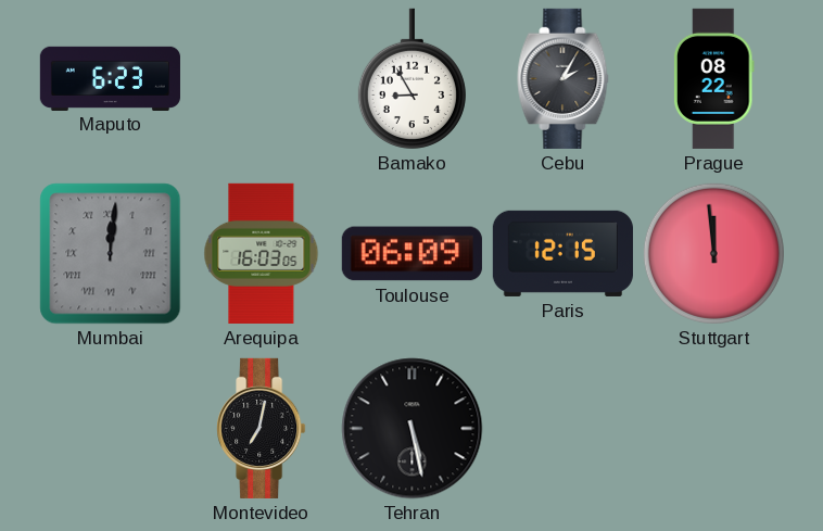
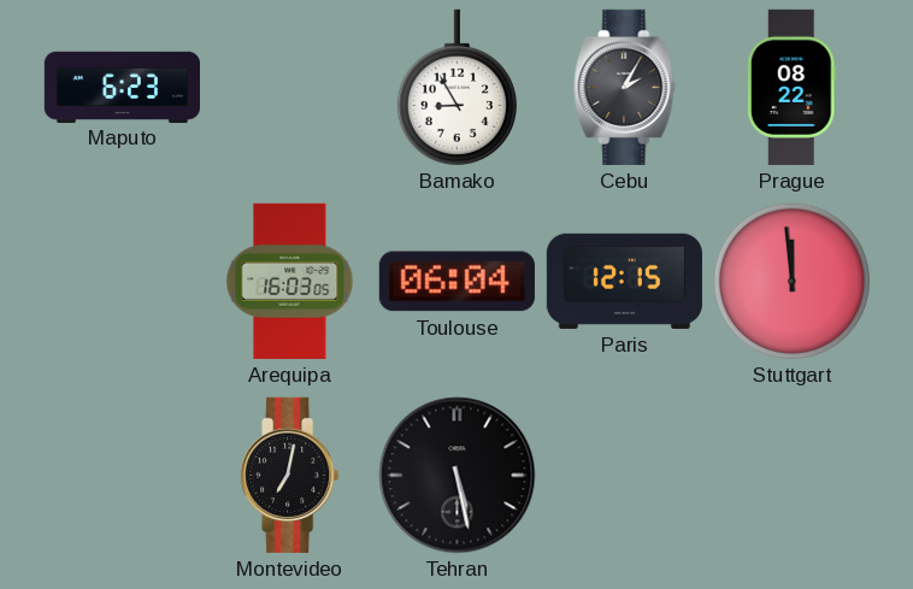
Mumbai: 12:01 -> none (111, 254)
Toulouse: 06:09 -> 06:04 (456, 282)
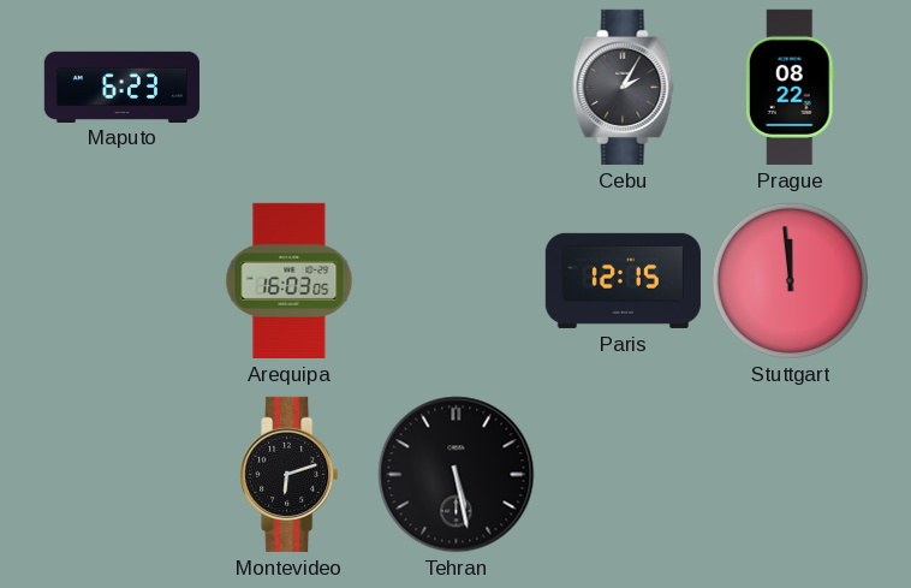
Bamako: 8:55 -> none (456, 87)
Toulouse: 06:04 -> none (456, 282)
Montevideo: 7:02 -> 6:12 (290, 474)
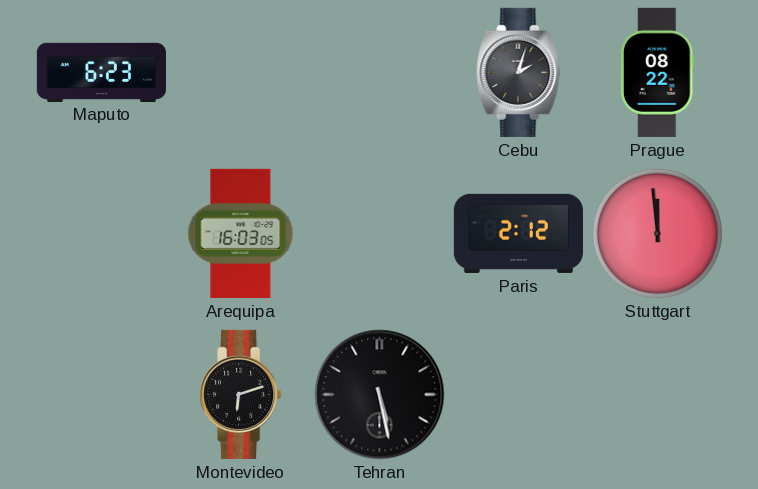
Cebu: 2:05 -> 2:03 (519, 72)
Paris: 12:15 -> 2:12 (518, 233)
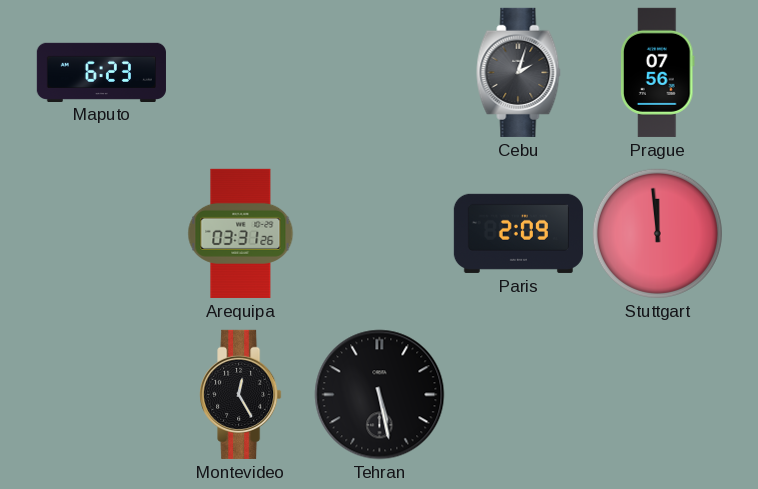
Prague: 08:22 -> 07:56 (657, 72)
Arequipa: 16:03 -> 03:31 (241, 233)
Paris: 2:12 -> 2:09 (518, 233)
Montevideo: 6:12 -> 12:25 (241, 394)
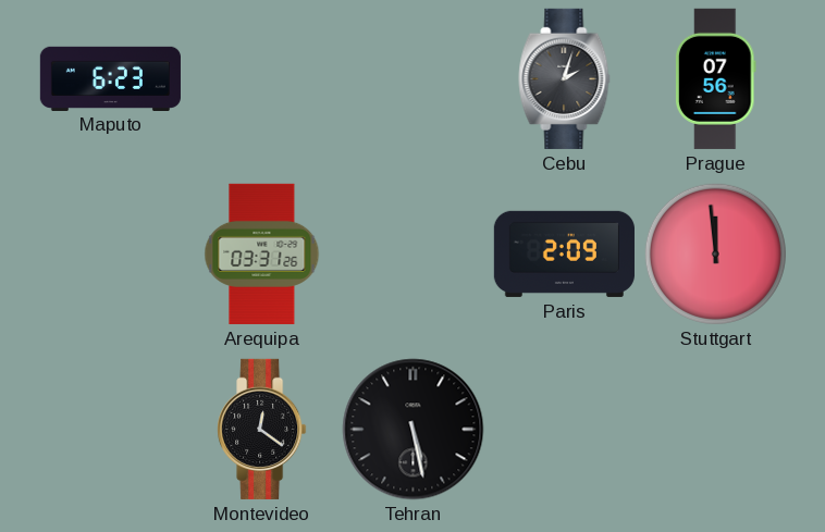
Montevideo: 12:25 -> 12:21 (262, 429)
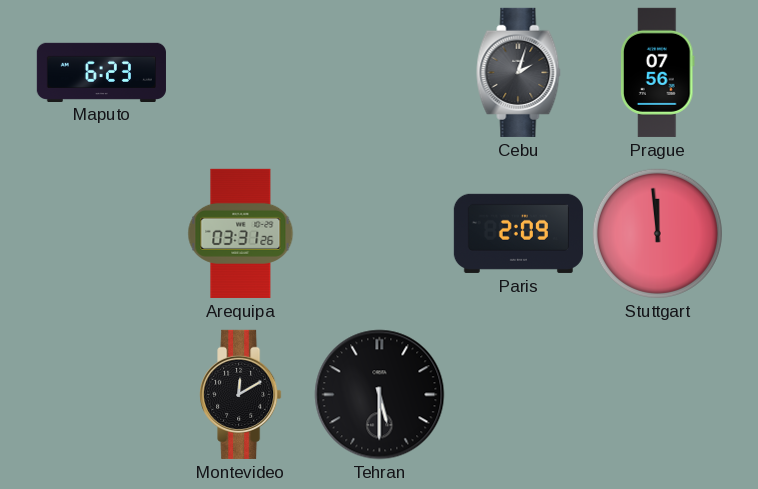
Montevideo: 12:21 -> 12:10 (241, 394)
Tehran: 5:28 -> 5:30 (380, 395)
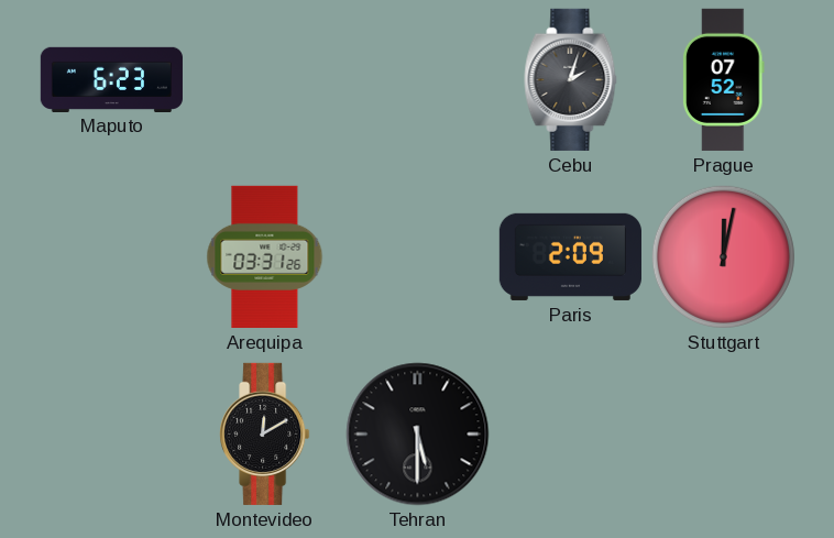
Prague: 07:56 -> 07:52 (723, 79)
Stuttgart: 11:59 -> 12:02 (723, 256)
